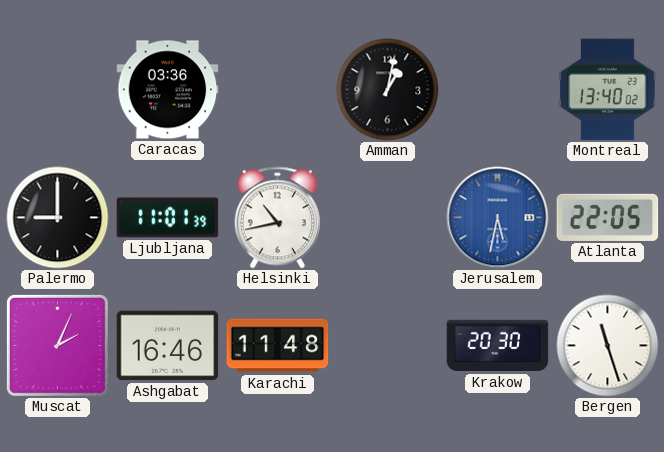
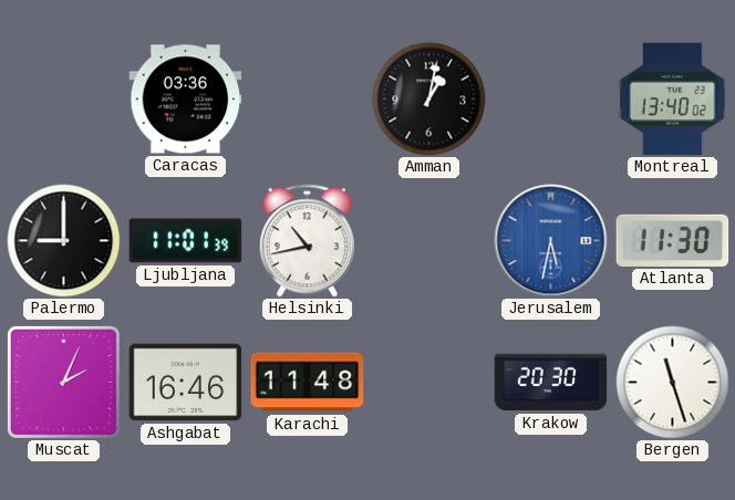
Atlanta: 22:05 -> 11:30 (673, 240)
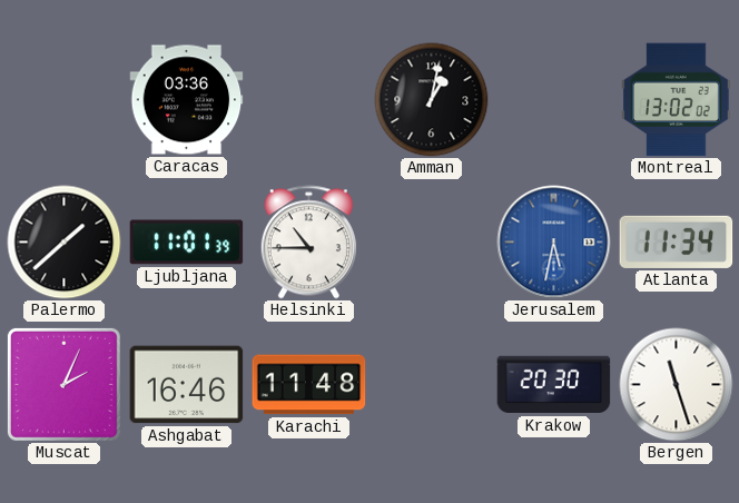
Montreal: 13:40 -> 13:02 (677, 100)
Palermo: 9:00 -> 1:38 (65, 243)
Helsinki: 10:43 -> 10:45 (308, 243)
Atlanta: 11:30 -> 11:34 (677, 241)
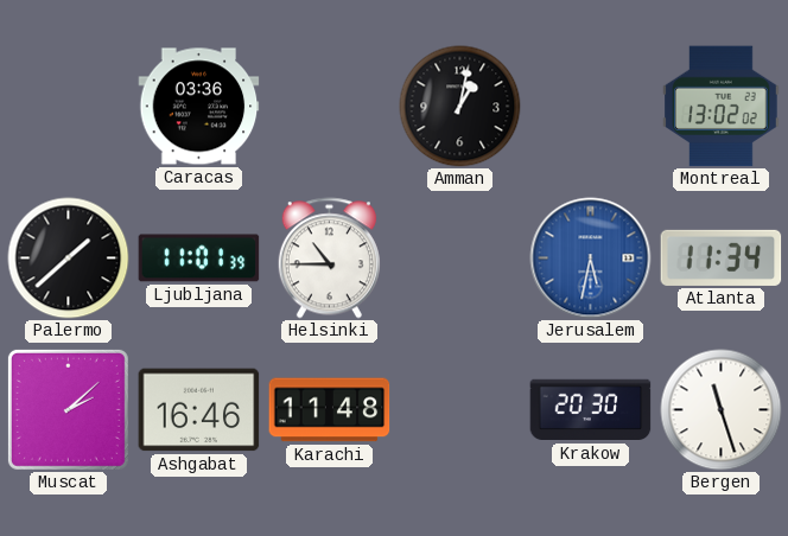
Muscat: 2:04 -> 2:08 (68, 409)
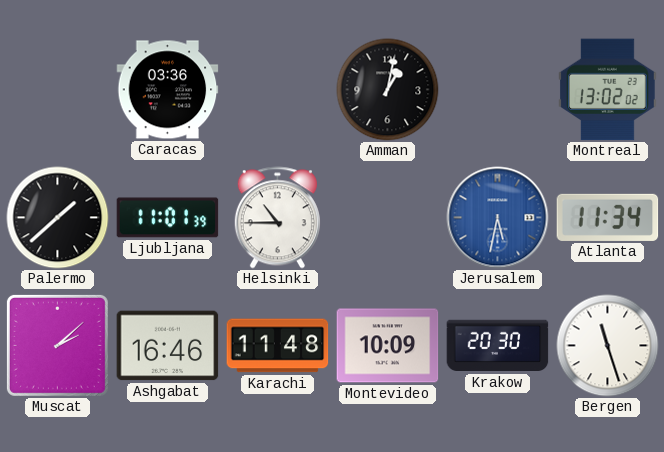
Montevideo: none -> 10:09 (388, 346)
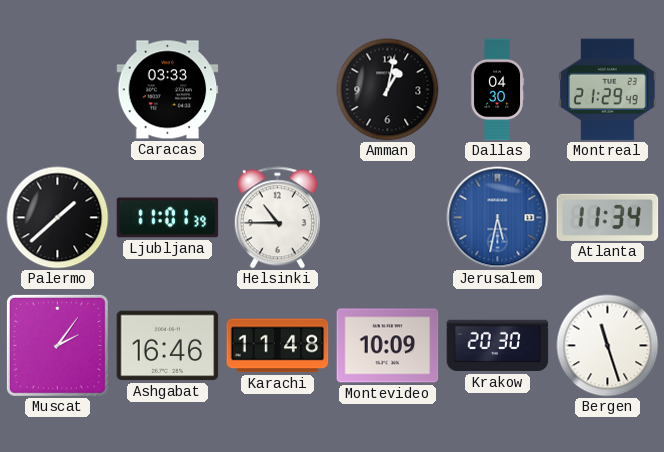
Caracas: 03:36 -> 03:33 (168, 90)
Dallas: none -> 04:30 (497, 90)
Montreal: 13:02 -> 21:29 (608, 90)
Muscat: 2:08 -> 2:06 (57, 345)
